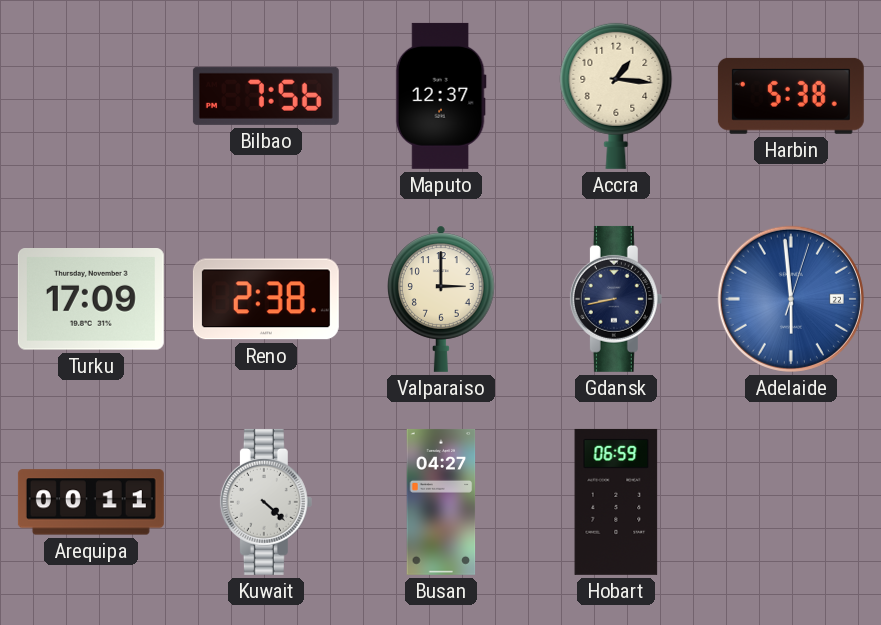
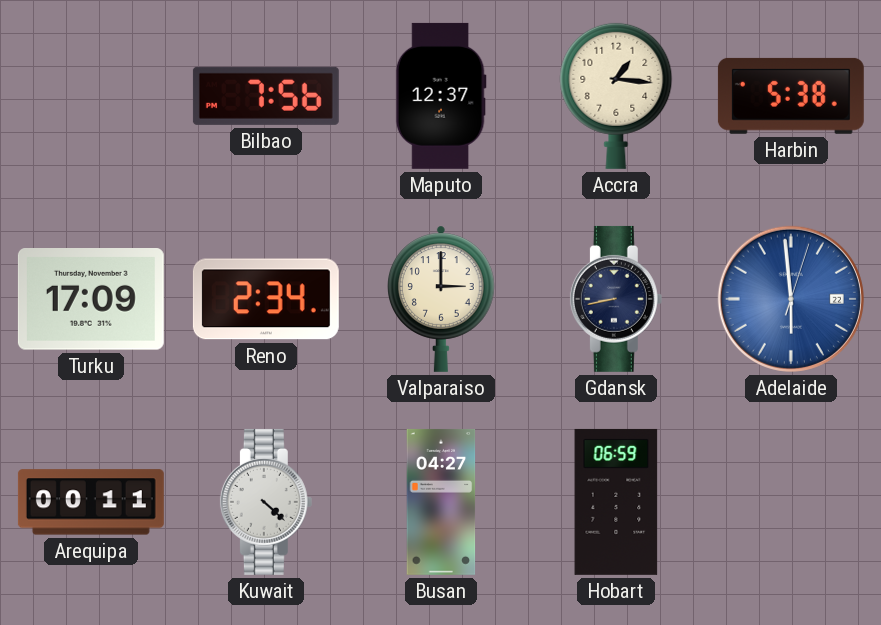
Reno: 2:38 -> 2:34 (266, 299)
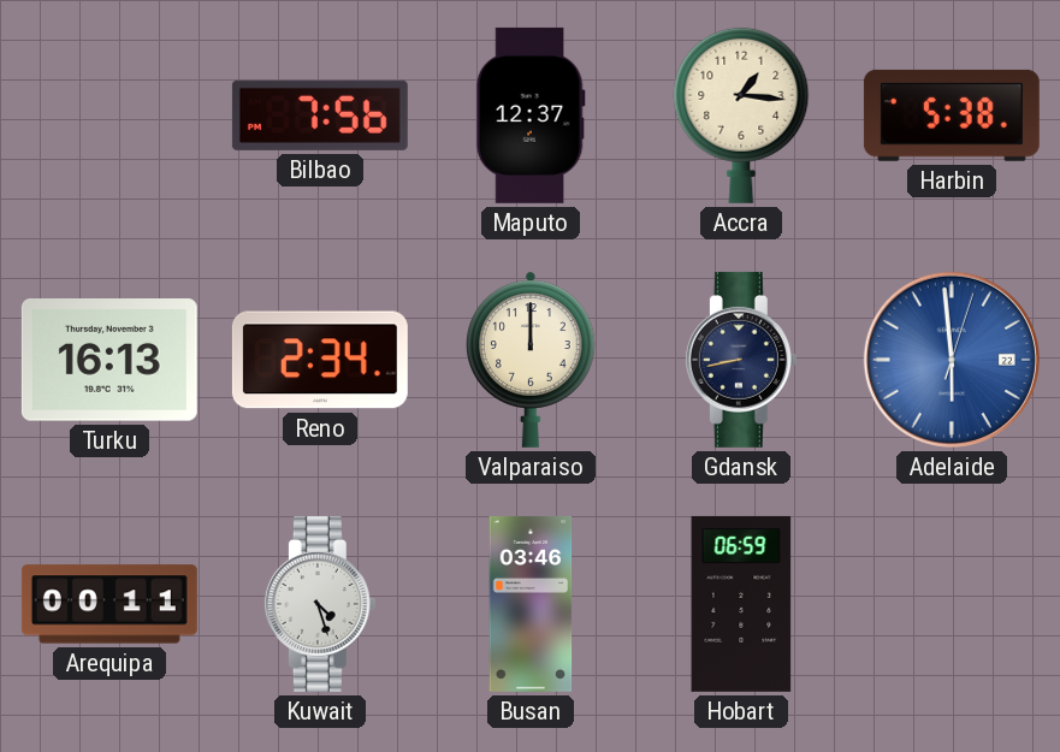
Turku: 17:09 -> 16:13 (109, 361)
Valparaiso: 3:00 -> 12:00 (532, 360)
Kuwait: 4:22 -> 4:27 (320, 604)
Busan: 04:27 -> 03:46 (531, 604)
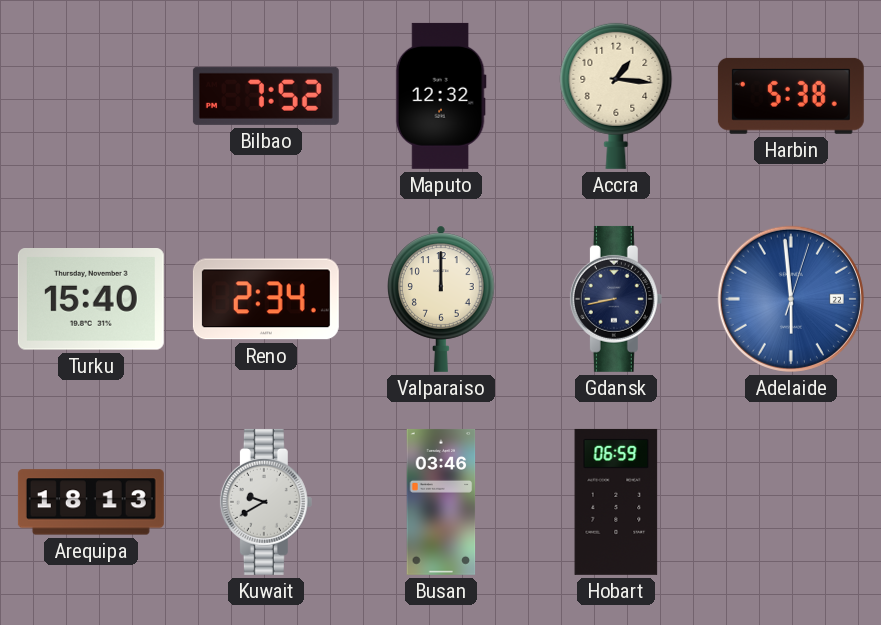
Bilbao: 7:56 -> 7:52 (266, 96)
Maputo: 12:37 -> 12:32 (441, 96)
Turku: 16:13 -> 15:40 (91, 300)
Arequipa: 00:11 -> 18:13 (91, 502)
Kuwait: 4:27 -> 9:40 (266, 502)
